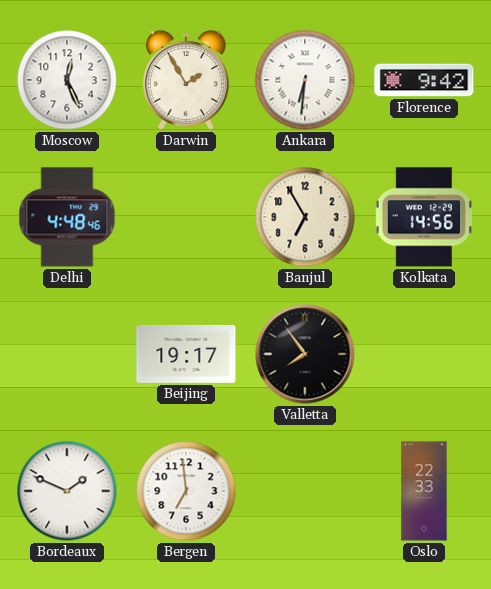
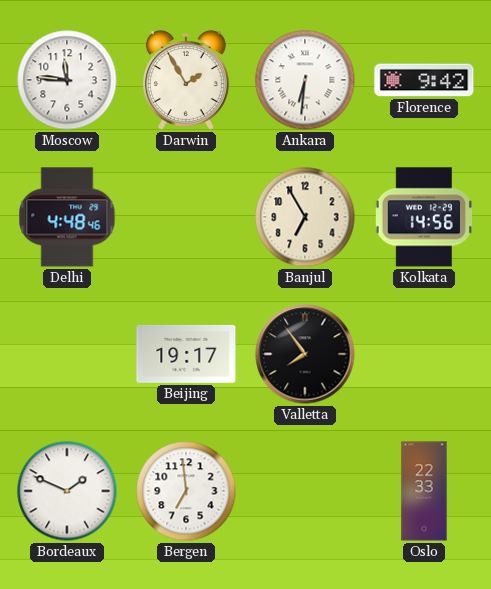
Moscow: 12:26 -> 11:46 (67, 80)
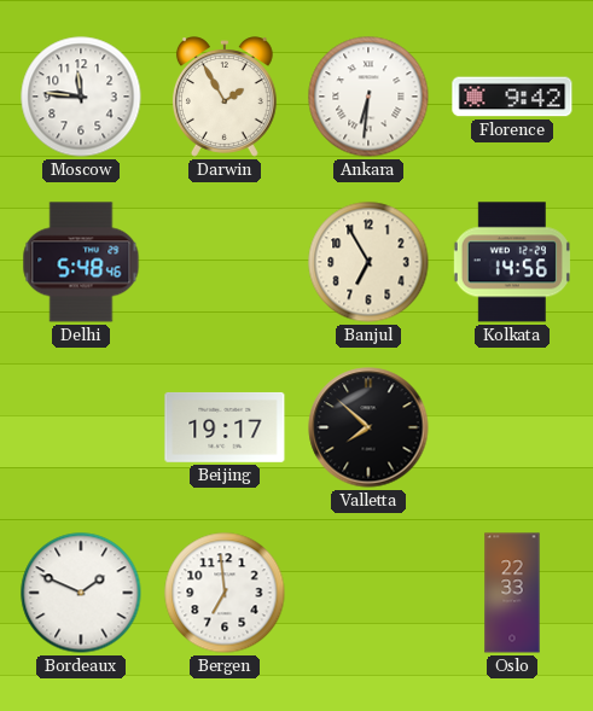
Delhi: 4:48 -> 5:48 (81, 262)
Valletta: 7:54 -> 7:52 (368, 427)
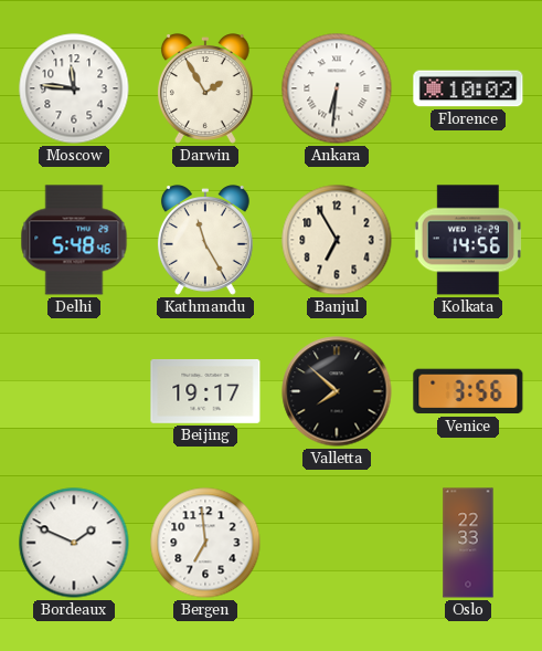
Florence: 9:42 -> 10:02 (468, 88)
Kathmandu: none -> 11:25 (205, 240)
Venice: none -> 3:56 (468, 391)
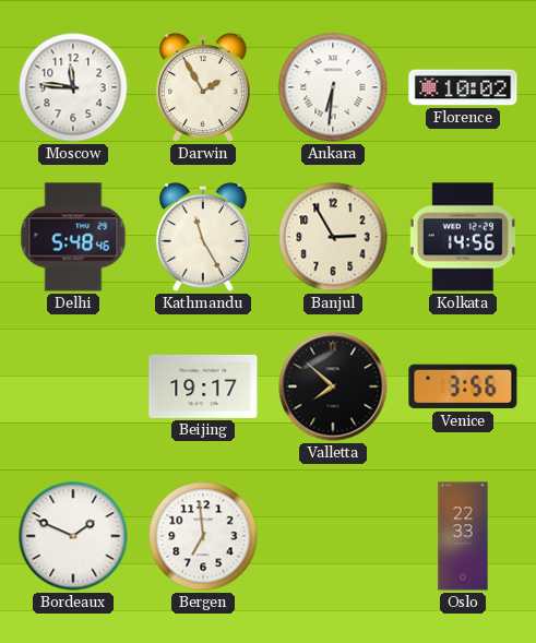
Banjul: 6:55 -> 2:55 (333, 237)
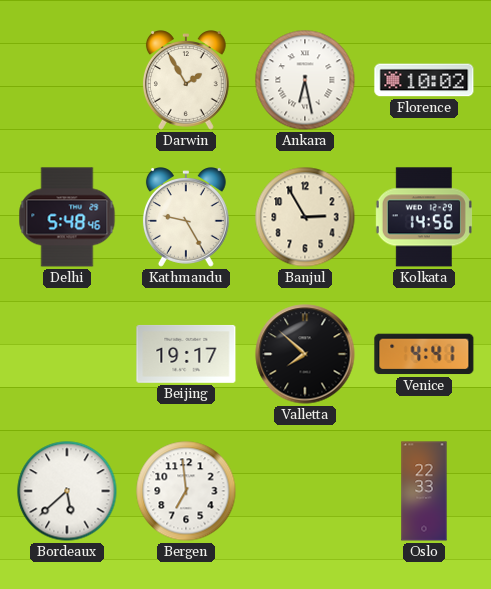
Moscow: 11:46 -> none (73, 87)
Ankara: 6:31 -> 6:28 (305, 80)
Kathmandu: 11:25 -> 9:25 (186, 217)
Venice: 3:56 -> 4:41 (424, 354)
Bordeaux: 1:49 -> 5:38 (67, 491)
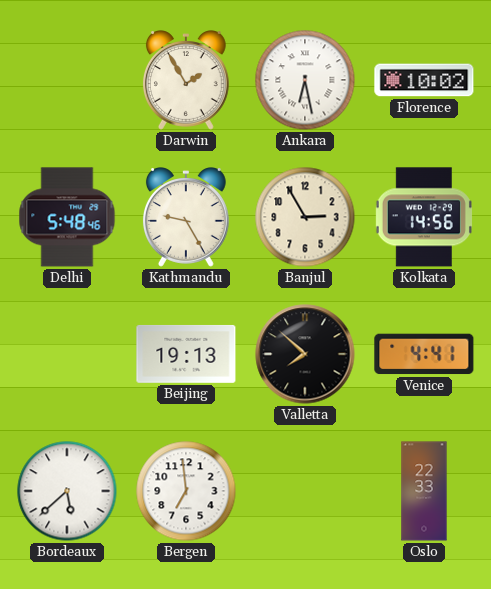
Beijing: 19:17 -> 19:13 (186, 354)
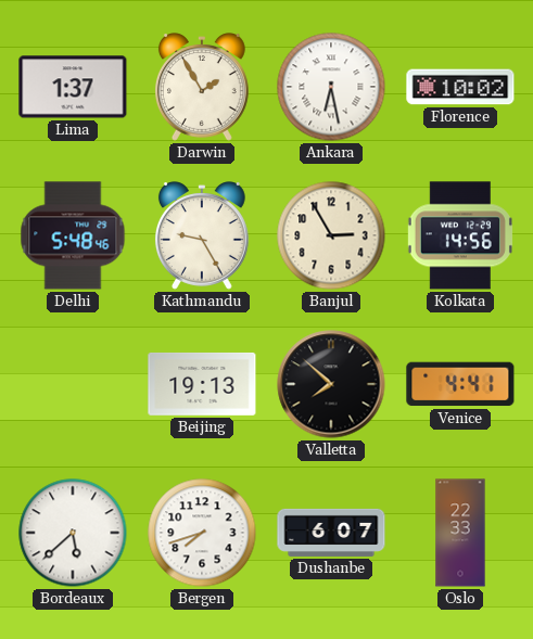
Lima: none -> 1:37 (73, 87)
Bergen: 6:59 -> 7:42 (202, 533)
Dushanbe: none -> 6:07 (331, 533)
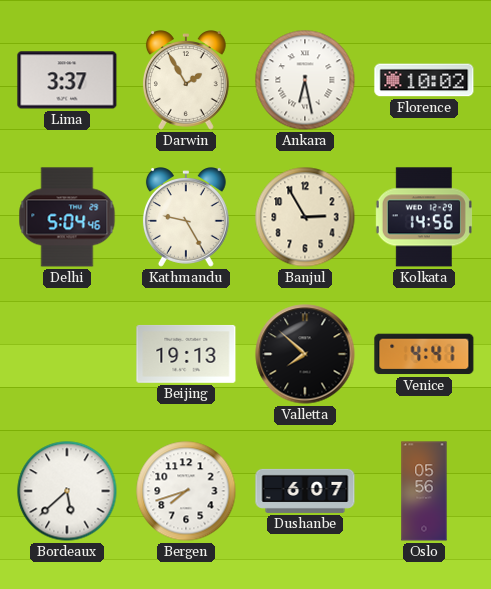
Lima: 1:37 -> 3:37 (67, 80)
Delhi: 5:48 -> 5:04 (67, 217)
Oslo: 22:33 -> 05:56 (424, 491)
